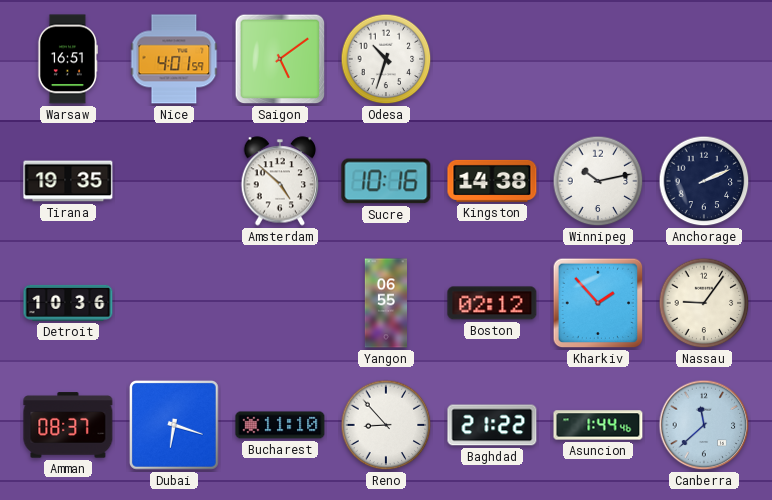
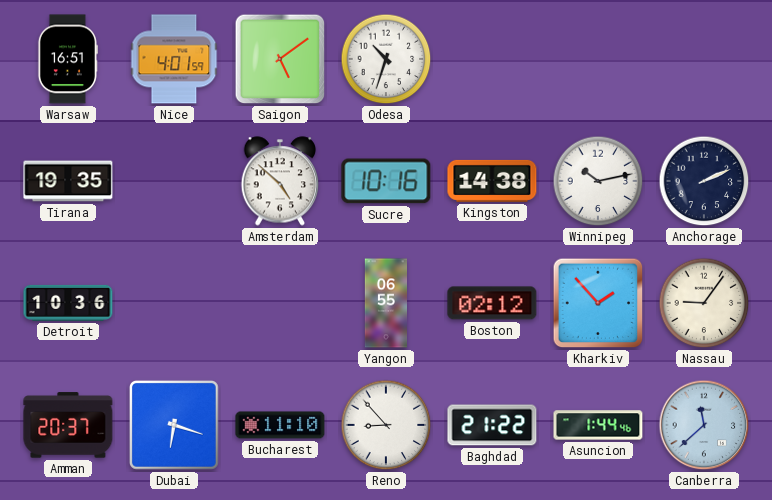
Amman: 08:37 -> 20:37 (68, 425)
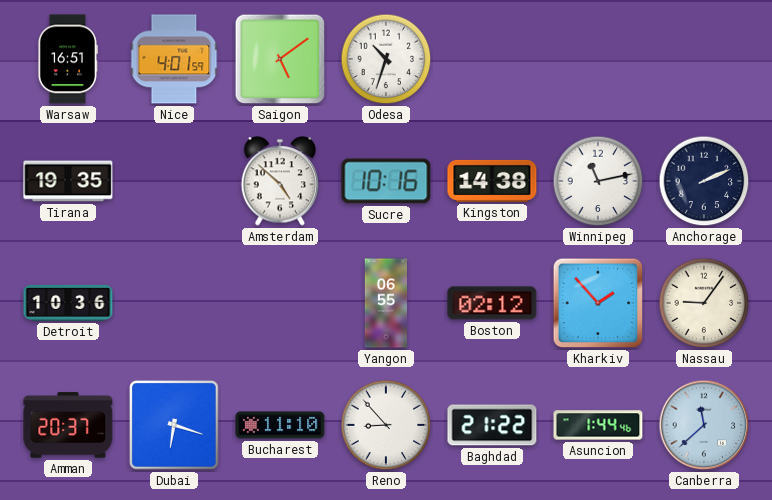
Winnipeg: 10:13 -> 11:13 (598, 181)
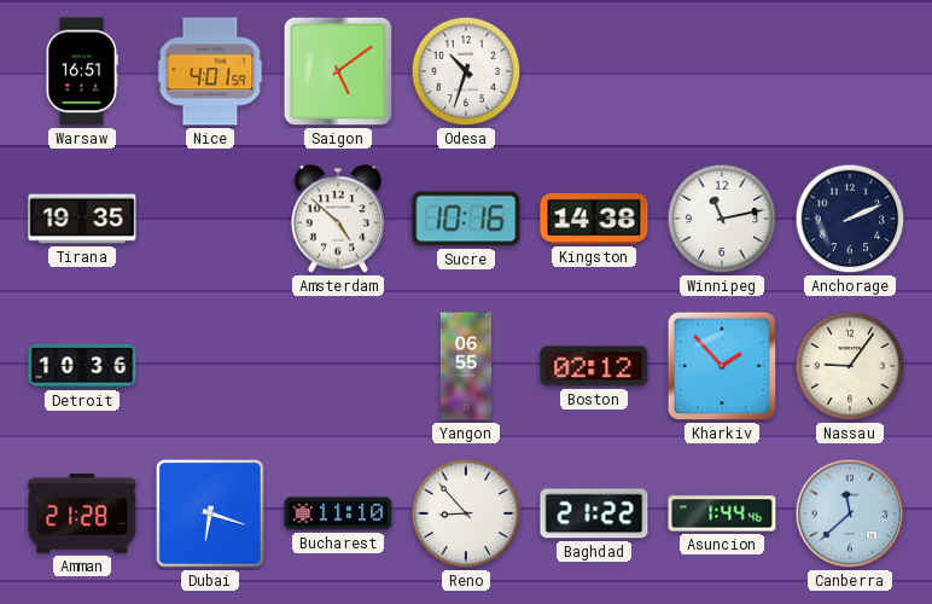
Amman: 20:37 -> 21:28 (82, 513)
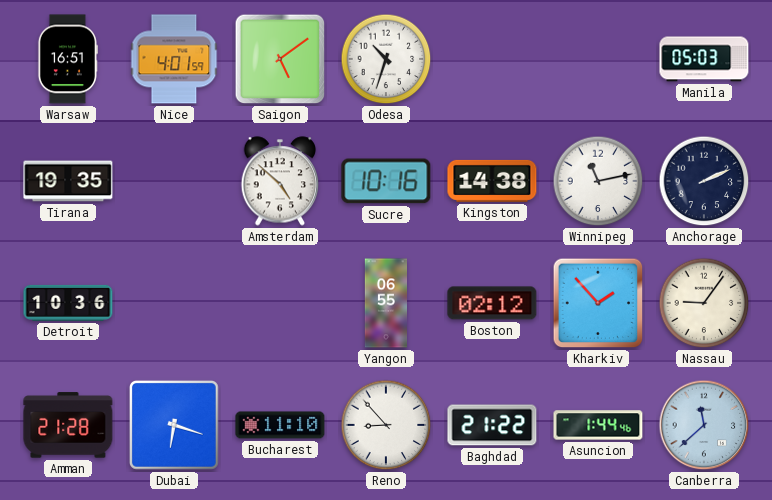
Manila: none -> 05:03 (704, 59)
